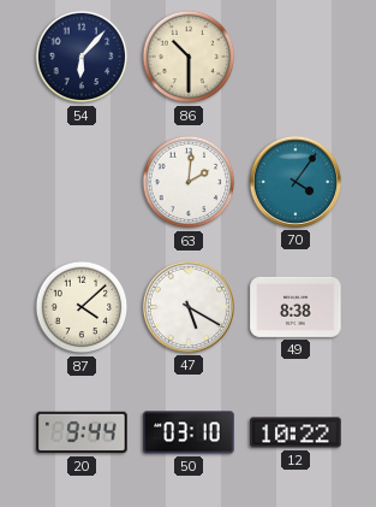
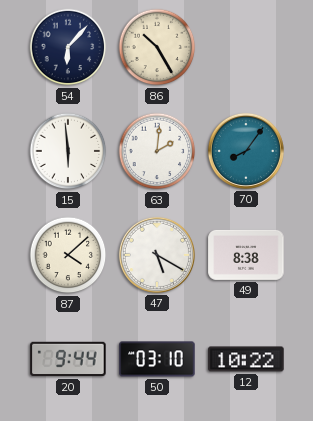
86: 10:30 -> 10:25 (157, 47)
15: none -> 5:59 (68, 151)
70: 4:06 -> 8:06 (246, 151)
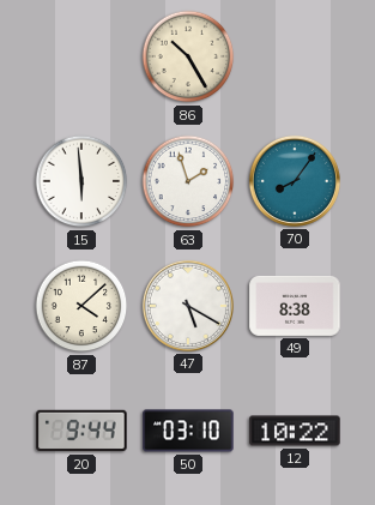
54: 6:07 -> none (68, 47)
63: 2:01 -> 1:57 (188, 181)
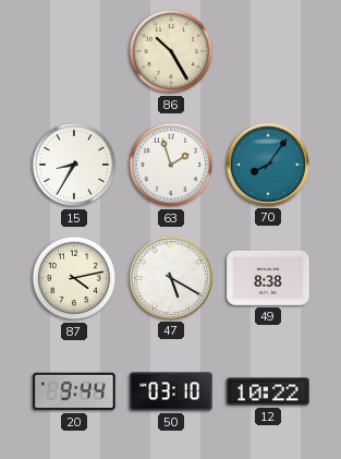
15: 5:59 -> 8:35 (74, 165)
87: 4:08 -> 4:13 (74, 278)
